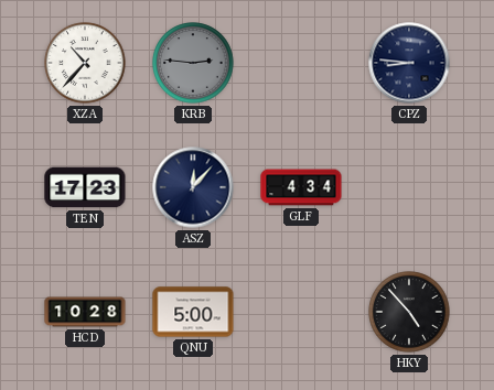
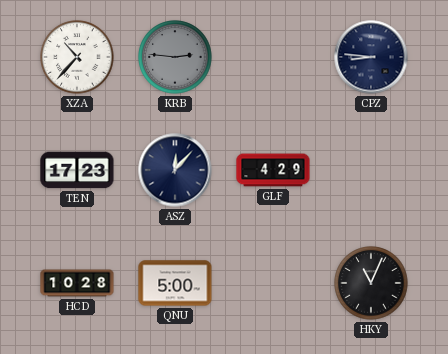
GLF: 4:34 -> 4:29 (273, 170)
HKY: 4:53 -> 11:04 (371, 283)
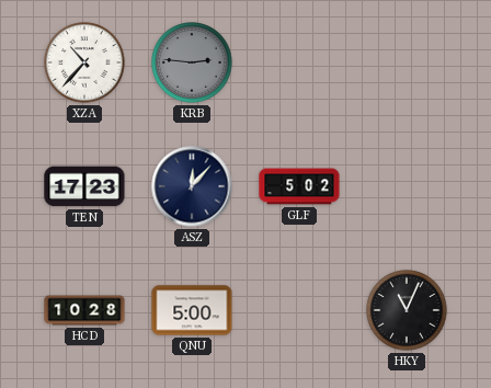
CPZ: 8:46 -> none (371, 57)
GLF: 4:29 -> 5:02 (299, 186)
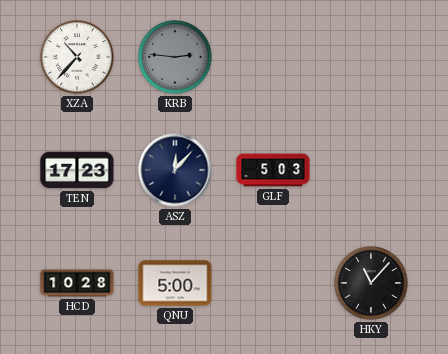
GLF: 5:02 -> 5:03 (273, 170)
HKY: 11:04 -> 11:07 (371, 283)
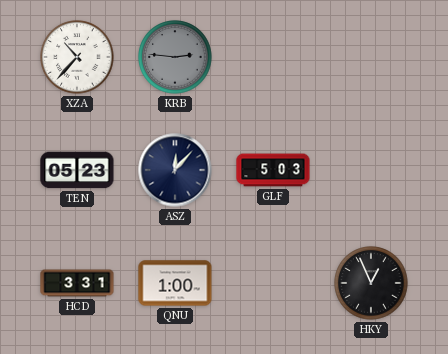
TEN: 17:23 -> 05:23 (77, 170)
HCD: 10:28 -> 3:31 (77, 283)
QNU: 5:00 -> 1:00 (175, 283)
HKY: 11:07 -> 12:56 (371, 283)
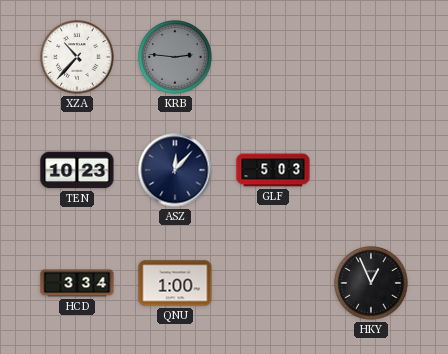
TEN: 05:23 -> 10:23 (77, 170)
HCD: 3:31 -> 3:34 (77, 283)
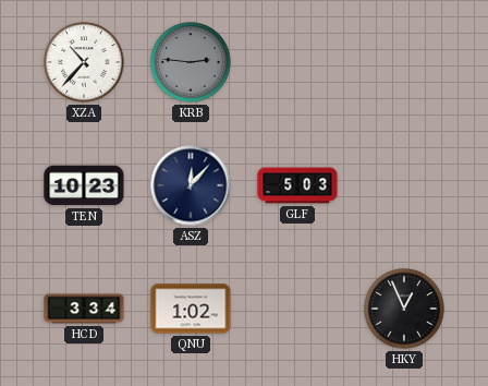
QNU: 1:00 -> 1:02 (191, 309)
